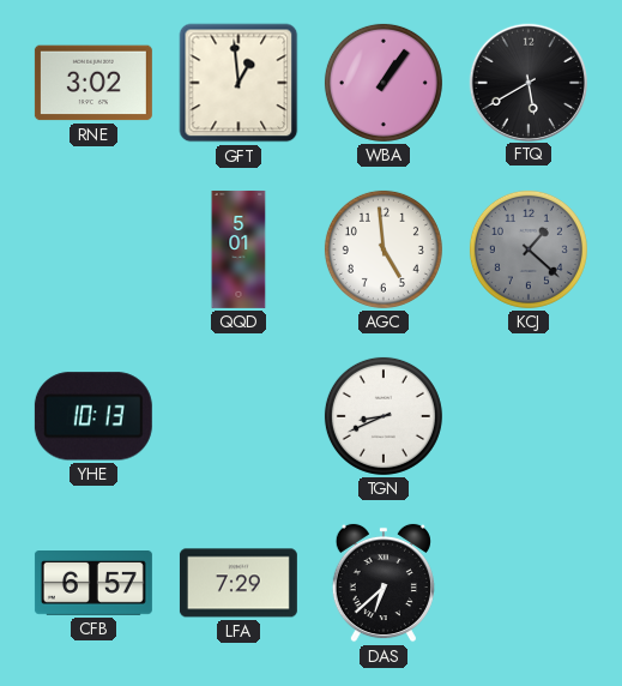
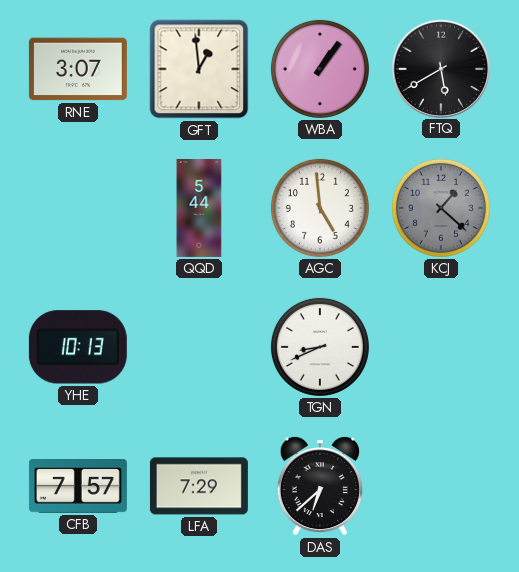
RNE: 3:02 -> 3:07 (78, 69)
QQD: 5:01 -> 5:44 (199, 208)
CFB: 6:57 -> 7:57 (78, 487)
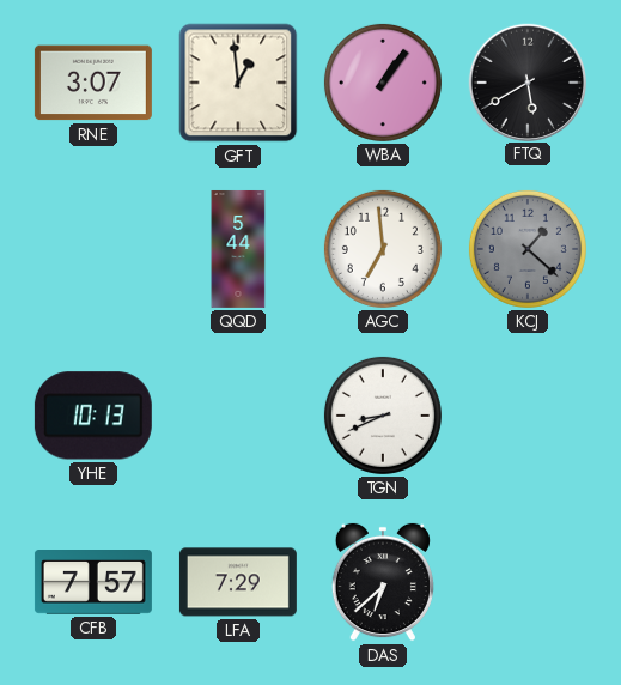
AGC: 4:59 -> 6:59 (383, 249)
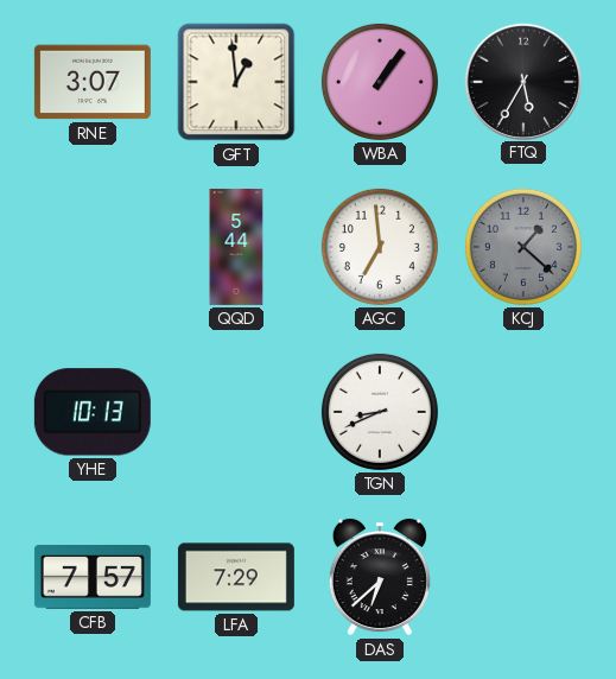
FTQ: 5:40 -> 5:35 (522, 81)
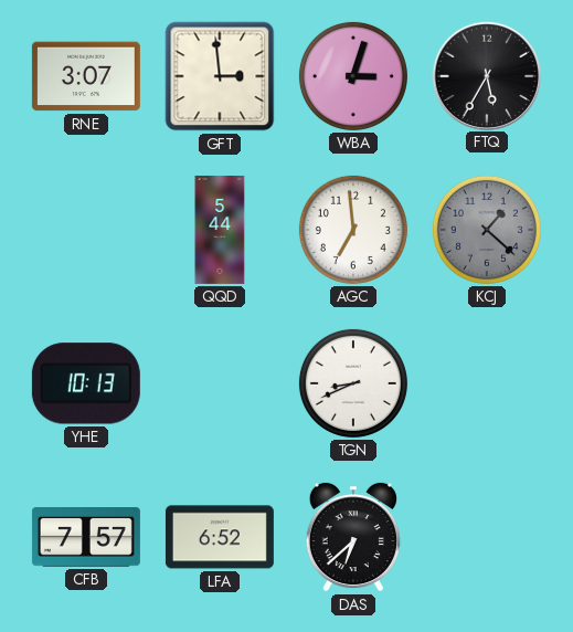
GFT: 12:59 -> 2:59 (220, 76)
WBA: 1:06 -> 3:03 (353, 76)
LFA: 7:29 -> 6:52 (220, 537)
